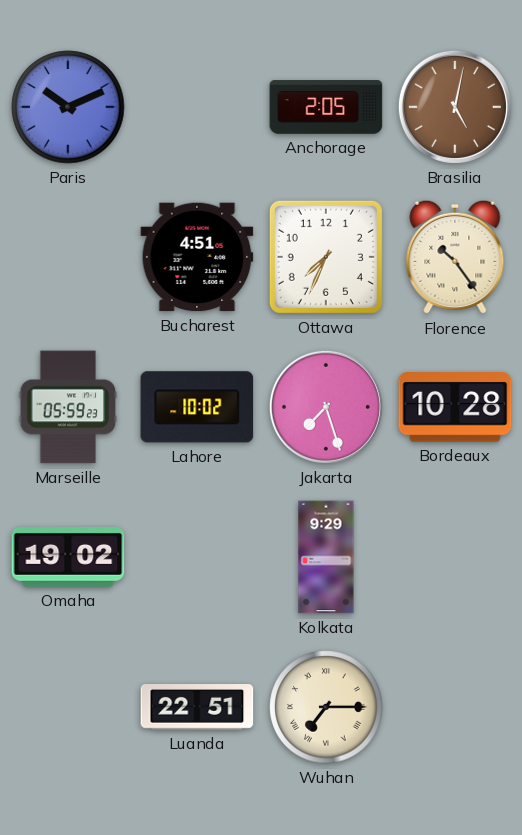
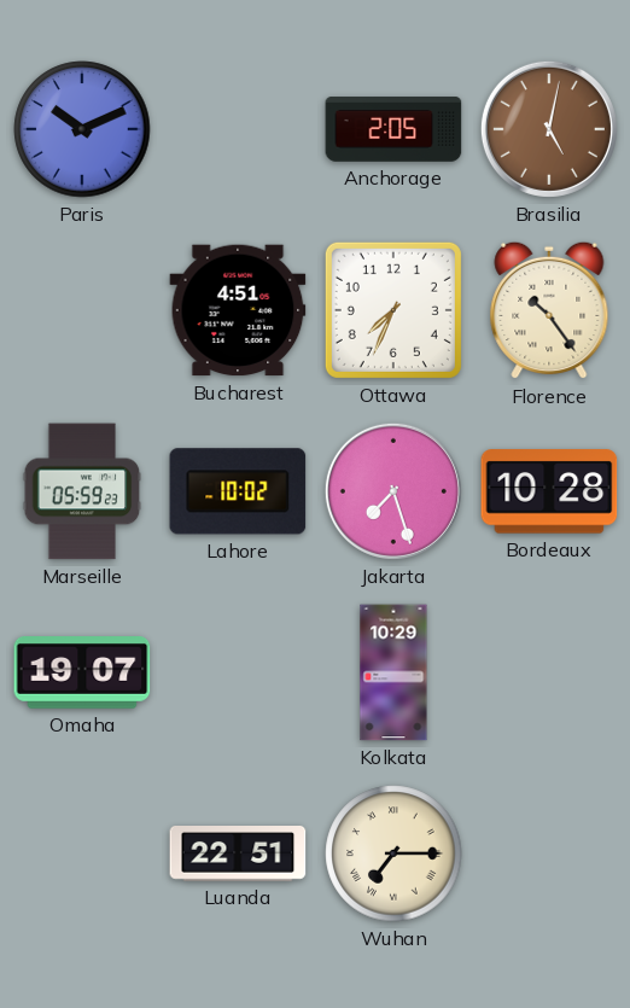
Omaha: 19:02 -> 19:07 (82, 674)
Kolkata: 9:29 -> 10:29 (393, 672)
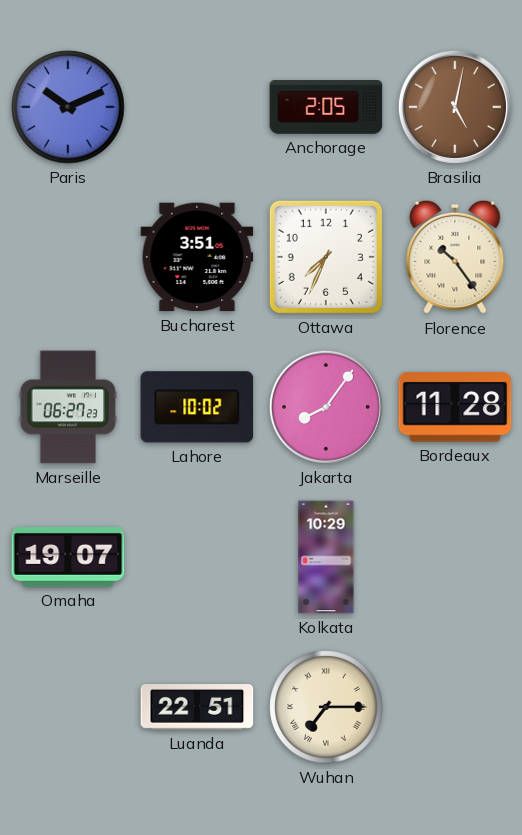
Bucharest: 4:51 -> 3:51 (197, 257)
Marseille: 05:59 -> 06:27 (68, 407)
Jakarta: 7:27 -> 8:06 (326, 407)
Bordeaux: 10:28 -> 11:28 (455, 407)
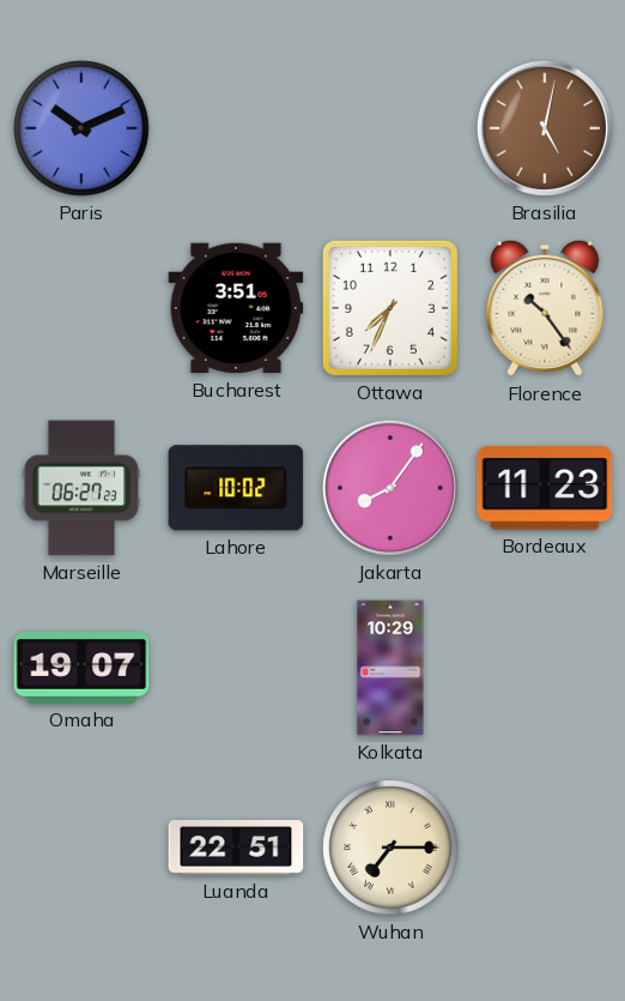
Anchorage: 2:05 -> none (326, 107)
Bordeaux: 11:28 -> 11:23 (545, 488)
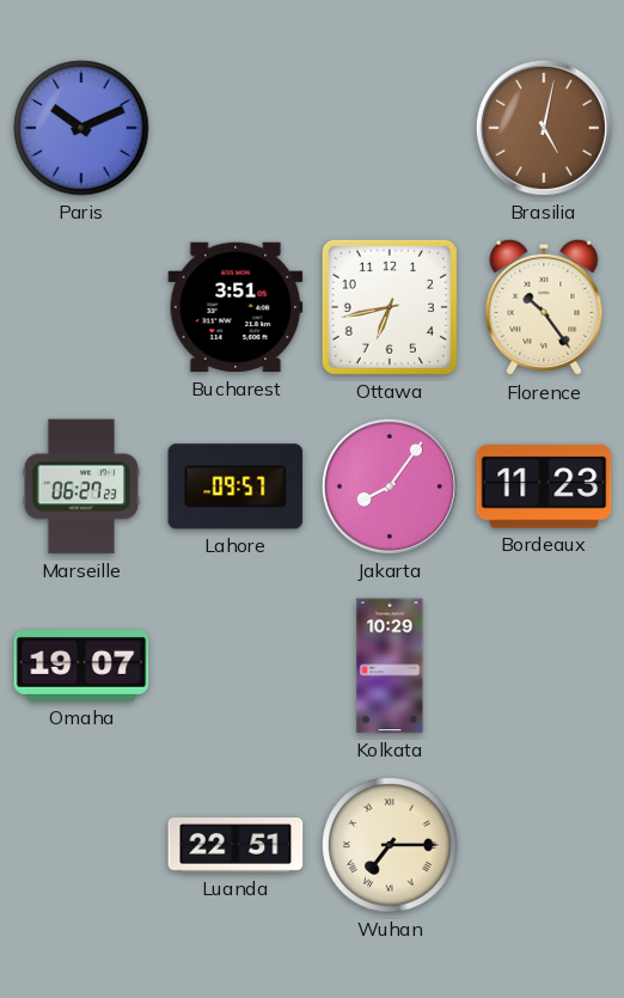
Ottawa: 7:34 -> 6:43 (390, 307)
Lahore: 10:02 -> 09:57 (235, 486)
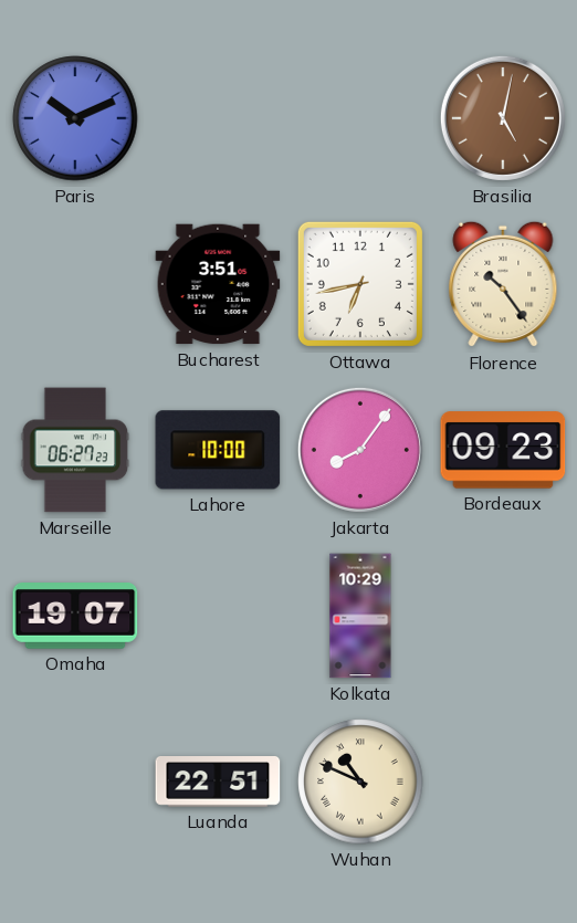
Lahore: 09:57 -> 10:00 (218, 450)
Bordeaux: 11:23 -> 09:23 (503, 450)
Wuhan: 7:15 -> 10:49 (360, 782)
